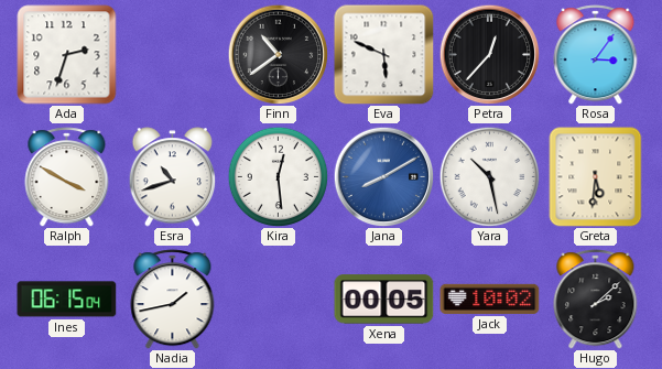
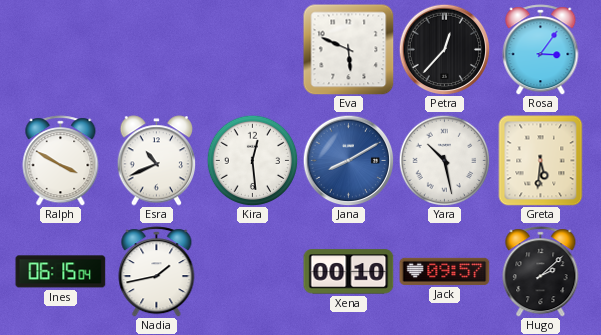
Ada: 2:33 -> none (67, 55)
Finn: 10:39 -> none (278, 54)
Esra: 10:42 -> 10:41 (157, 161)
Xena: 00:05 -> 00:10 (349, 272)
Jack: 10:02 -> 09:57 (445, 271)
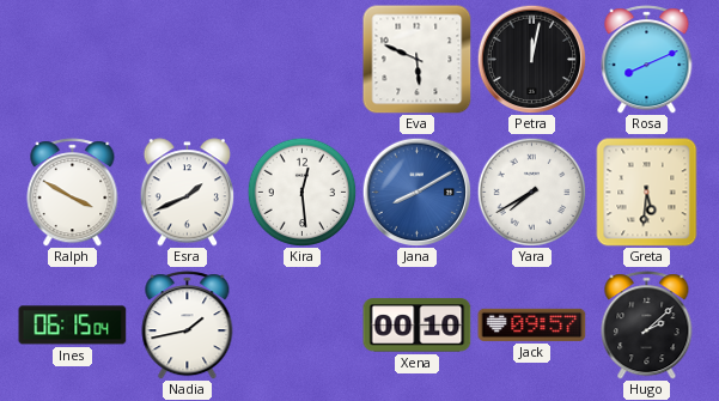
Petra: 12:37 -> 12:02 (531, 59)
Rosa: 3:06 -> 8:11 (647, 60)
Esra: 10:41 -> 1:41 (188, 193)
Yara: 10:28 -> 7:40 (531, 192)
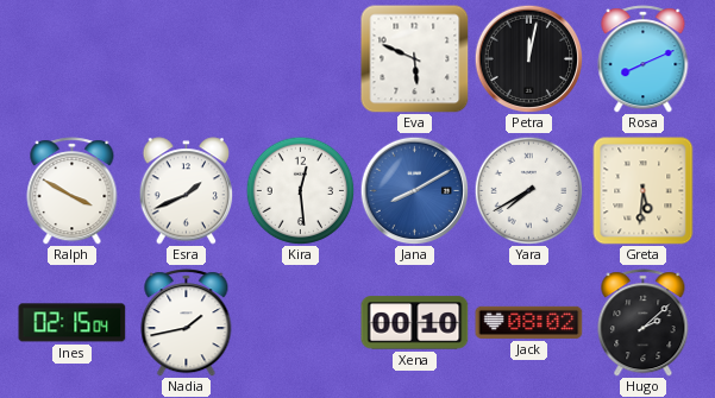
Ines: 06:15 -> 02:15 (73, 323)
Jack: 09:57 -> 08:02 (529, 322)
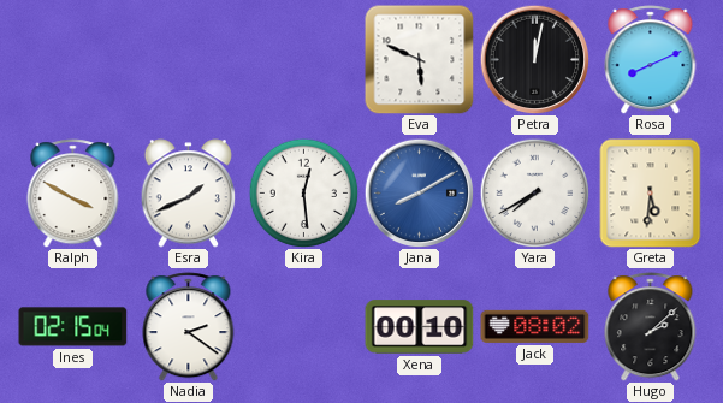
Nadia: 1:43 -> 2:21 (189, 327)
